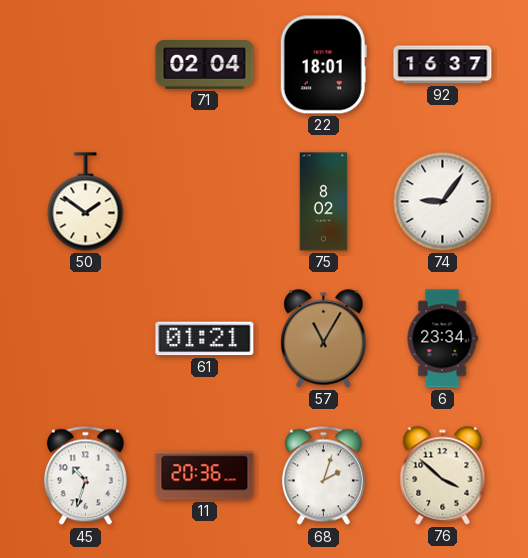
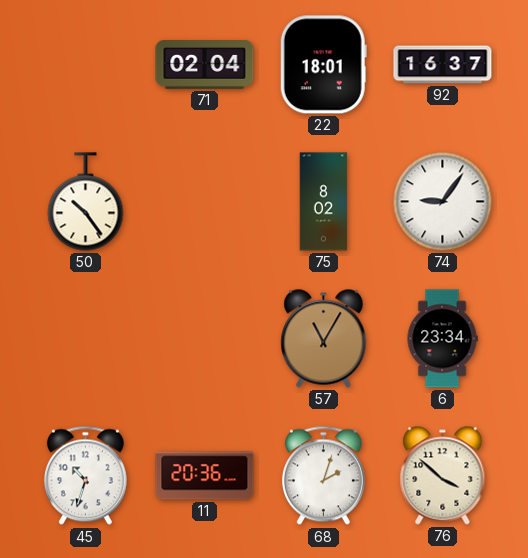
50: 1:51 -> 10:24 (86, 202)
61: 01:21 -> none (205, 339)
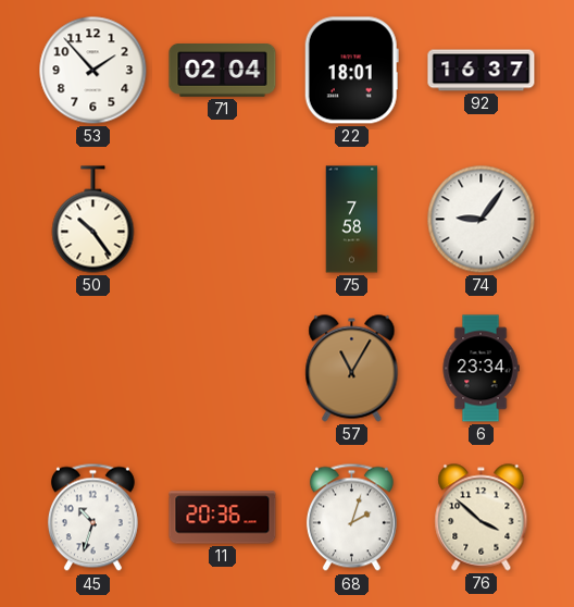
53: none -> 1:53 (93, 71)
75: 8:02 -> 7:58 (352, 220)
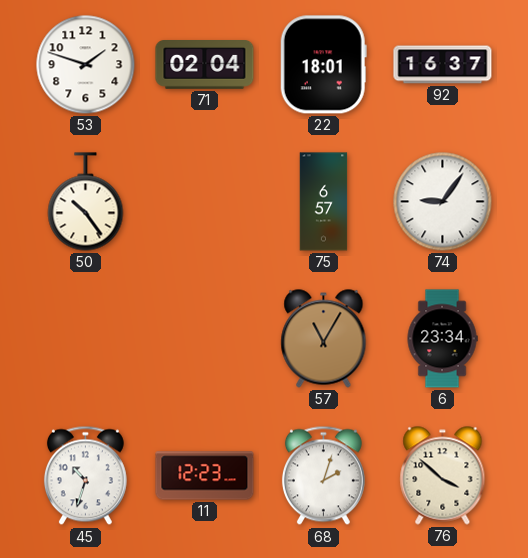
53: 1:53 -> 1:48 (86, 65)
75: 7:58 -> 6:57 (324, 202)
11: 20:36 -> 12:23 (205, 476)
